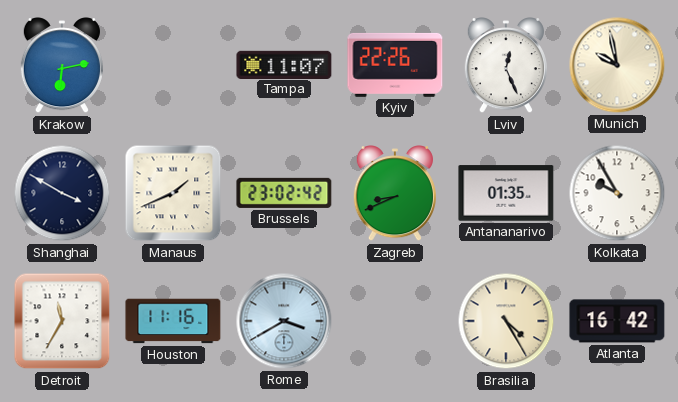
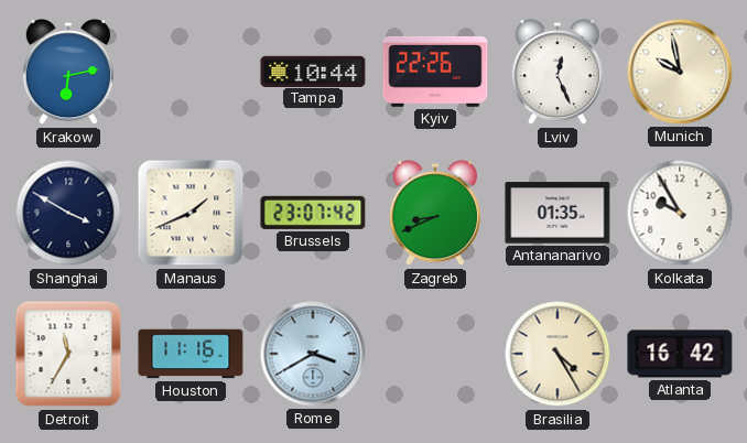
Tampa: 11:07 -> 10:44 (313, 71)
Brussels: 23:02 -> 23:07 (313, 213)
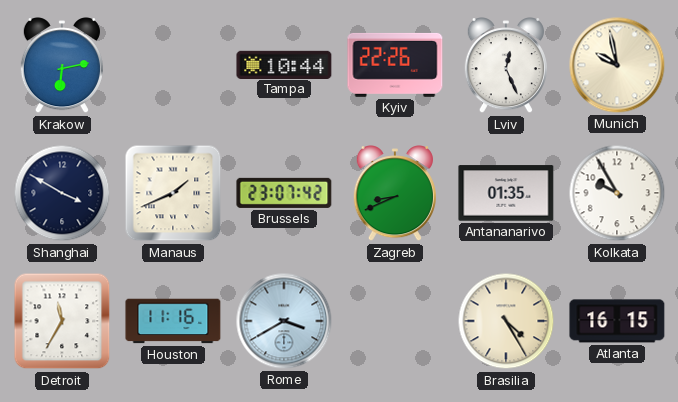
Atlanta: 16:42 -> 16:15 (617, 321)
